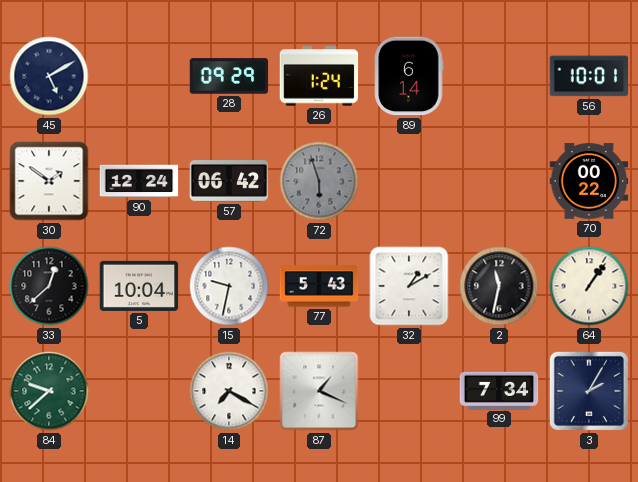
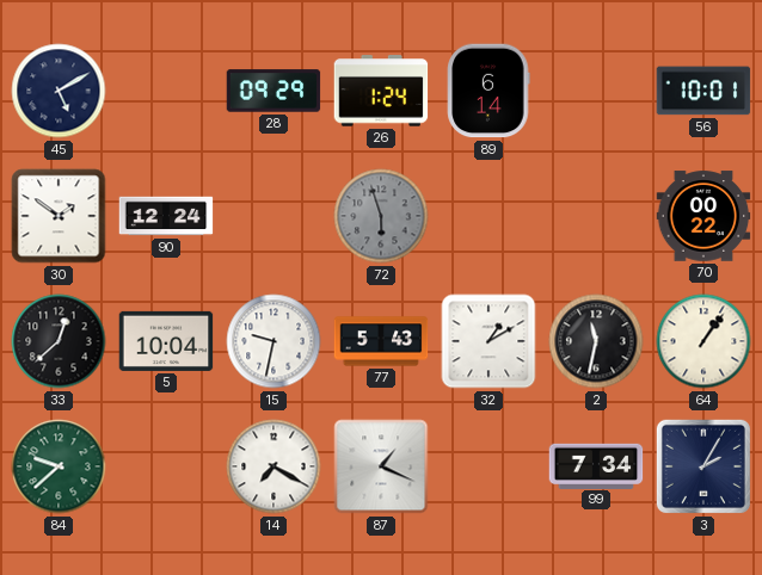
57: 06:42 -> none (229, 182)
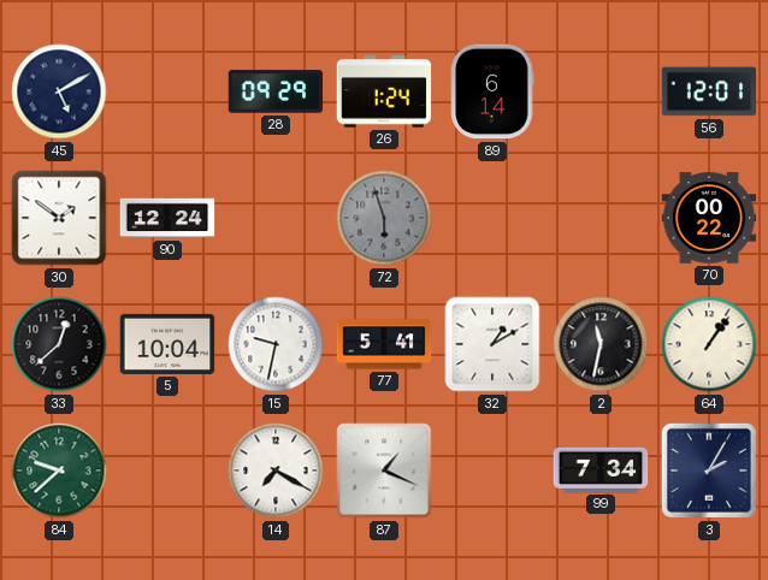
56: 10:01 -> 12:01 (709, 91)
77: 5:43 -> 5:41 (384, 344)
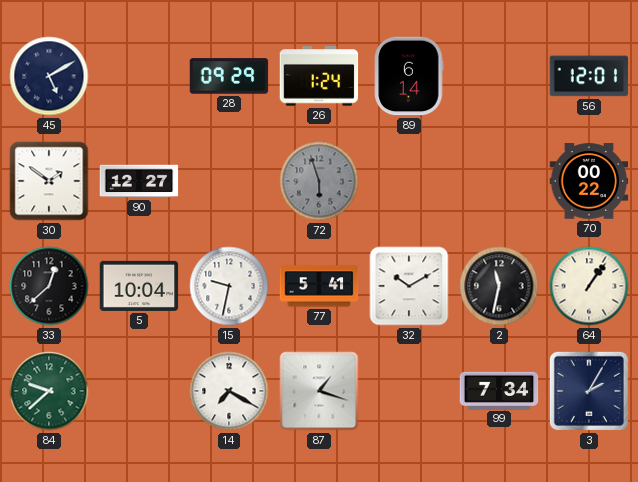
90: 12:24 -> 12:27 (139, 181)
32: 1:10 -> 10:10 (409, 286)
87: 1:19 -> 1:18 (319, 391)
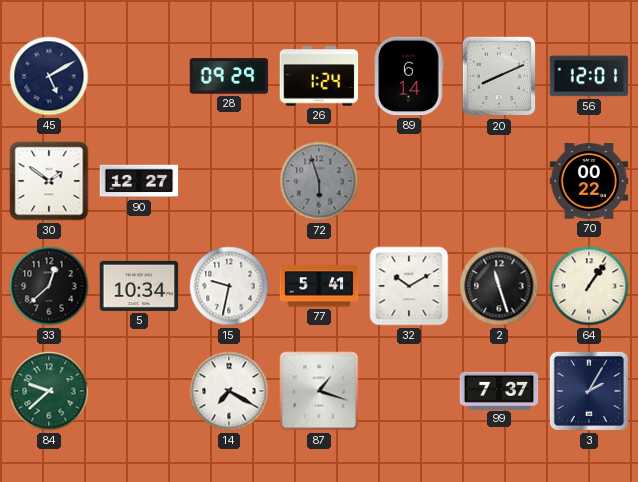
20: none -> 8:11 (499, 76)
5: 10:04 -> 10:34 (139, 286)
2: 11:32 -> 11:27 (499, 286)
99: 7:34 -> 7:37 (499, 390)
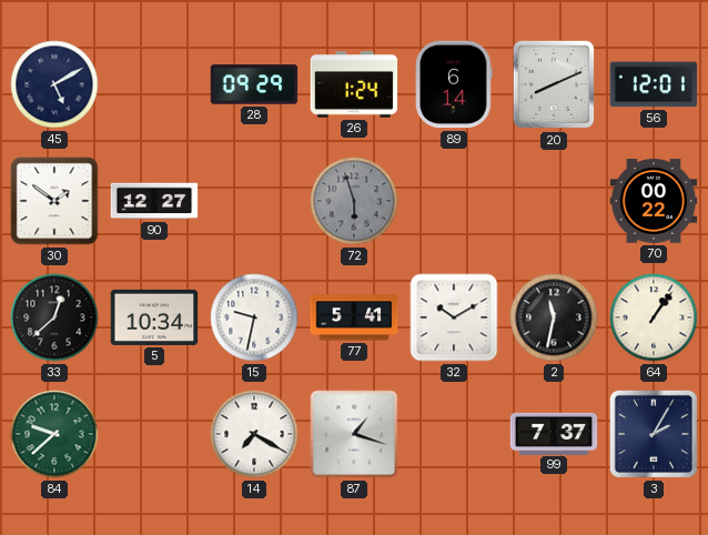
2: 11:27 -> 11:32 (554, 317)
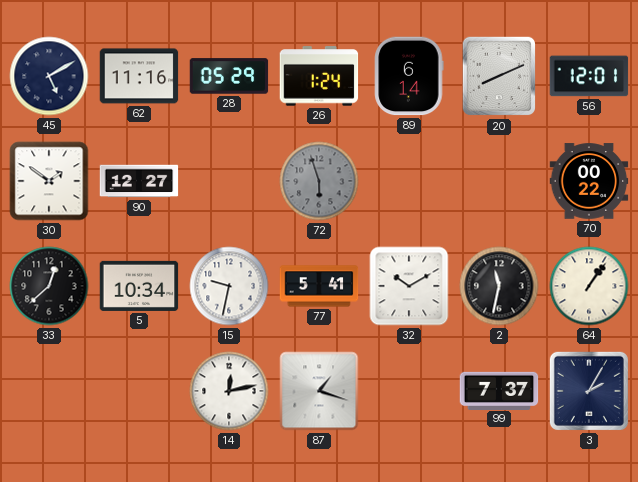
62: none -> 11:16 (139, 76)
28: 09:29 -> 05:29 (229, 76)
84: 9:38 -> none (54, 434)
14: 7:20 -> 12:13 (229, 391)
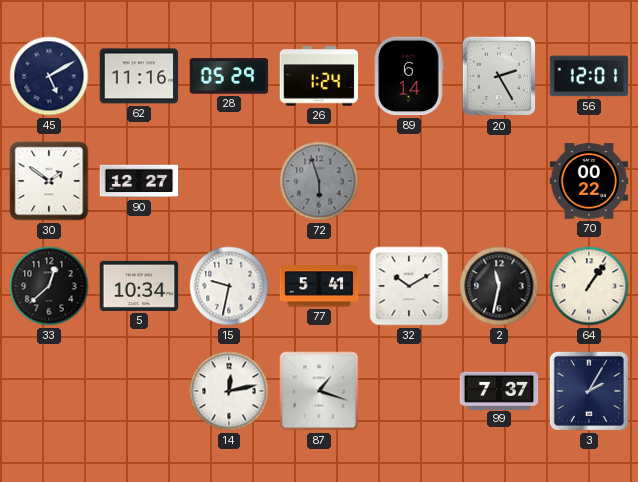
20: 8:11 -> 2:25 (499, 76)
